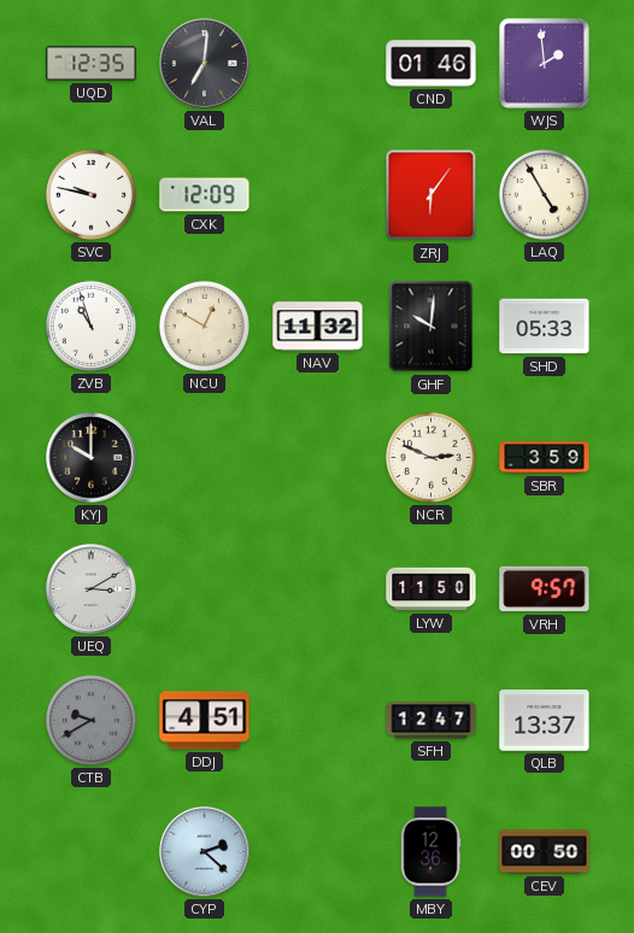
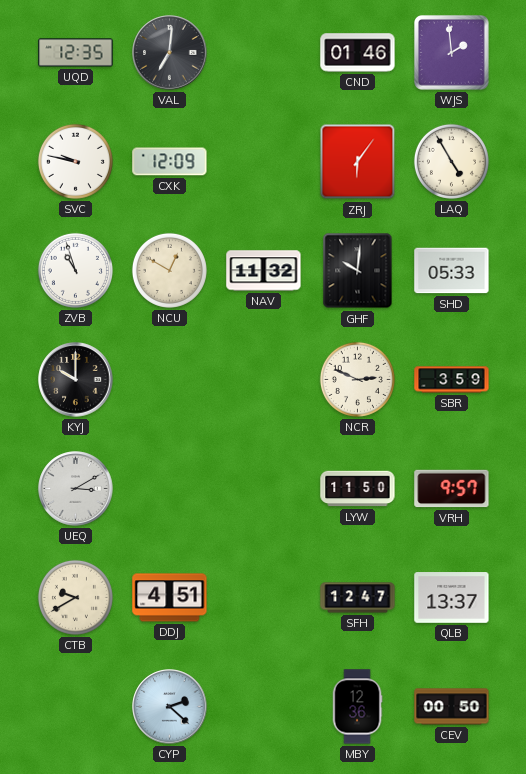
CTB dial: grey -> cream (75, 597)
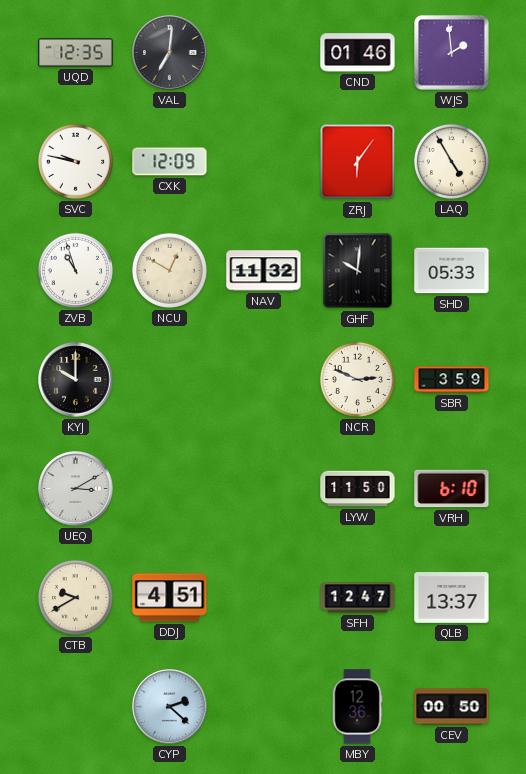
VRH: 9:57 -> 6:10 (452, 489)
